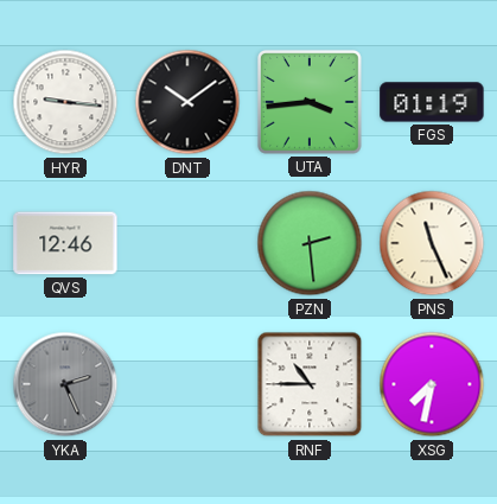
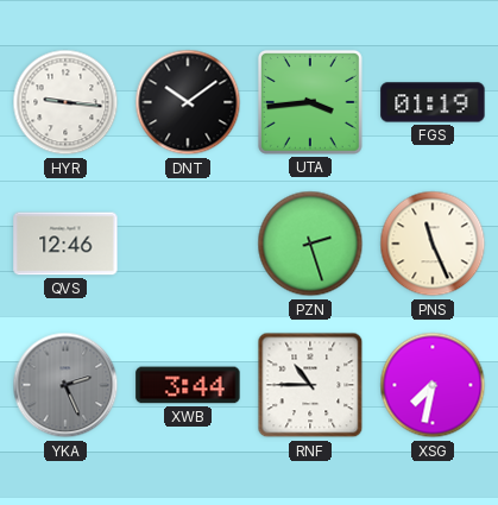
PZN: 2:29 -> 2:27 (310, 244)
XWB: none -> 3:44 (188, 385)
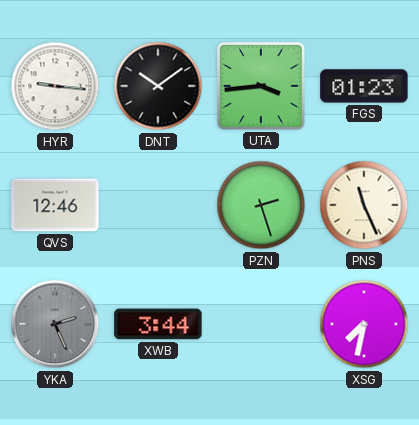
FGS: 01:19 -> 01:23 (364, 86)
RNF: 10:45 -> none (310, 385)
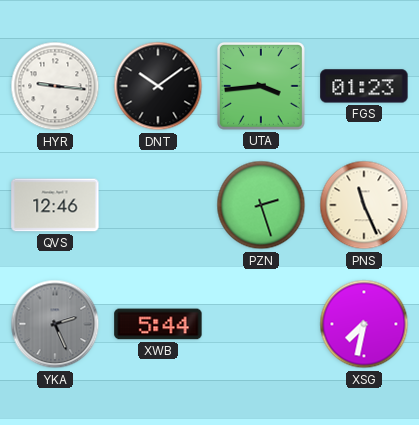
XWB: 3:44 -> 5:44 (158, 324)
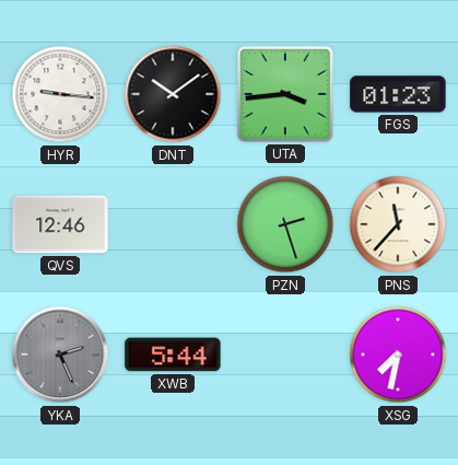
PNS: 11:26 -> 11:37 (398, 224)
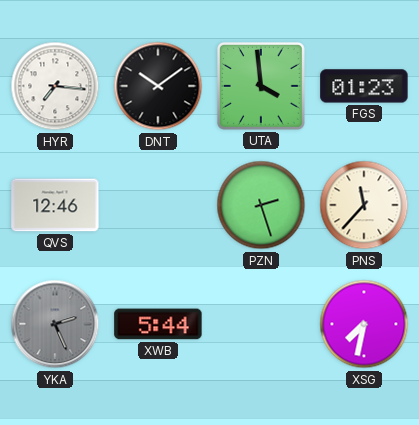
HYR: 9:16 -> 7:16 (55, 86)
UTA: 3:44 -> 3:59 (261, 86)
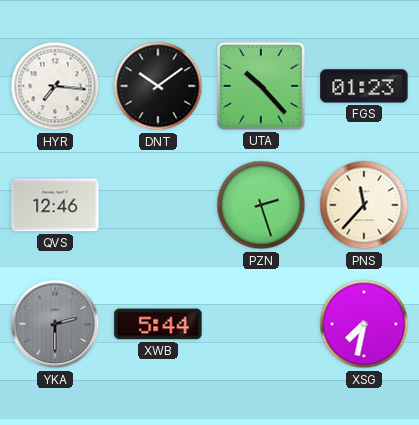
UTA: 3:59 -> 10:23 (261, 86)
YKA: 2:26 -> 2:30 (55, 324)
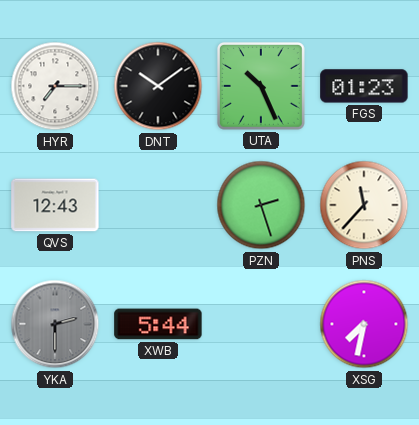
HYR: 7:16 -> 7:15 (55, 86)
UTA: 10:23 -> 10:26 (261, 86)
QVS: 12:46 -> 12:43 (55, 205)
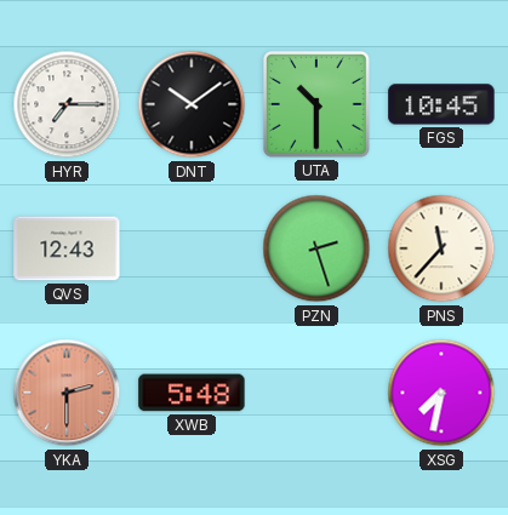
UTA: 10:26 -> 10:30 (316, 104)
FGS: 01:23 -> 10:45 (441, 104)
YKA dial: grey -> salmon (67, 393)
XWB: 5:44 -> 5:48 (192, 393)
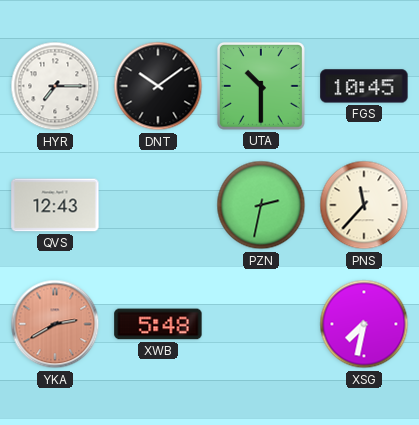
PZN: 2:27 -> 2:32 (261, 205)
YKA: 2:30 -> 2:40 (55, 324)
